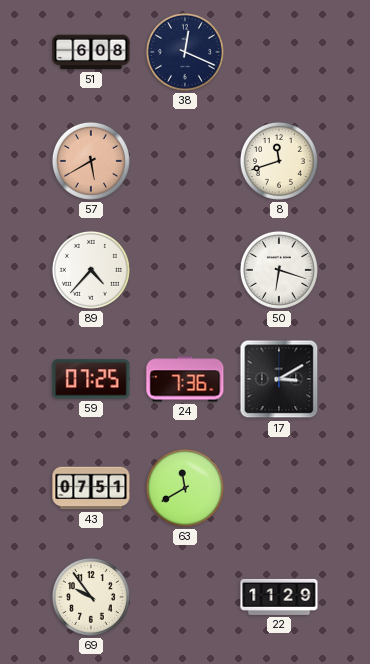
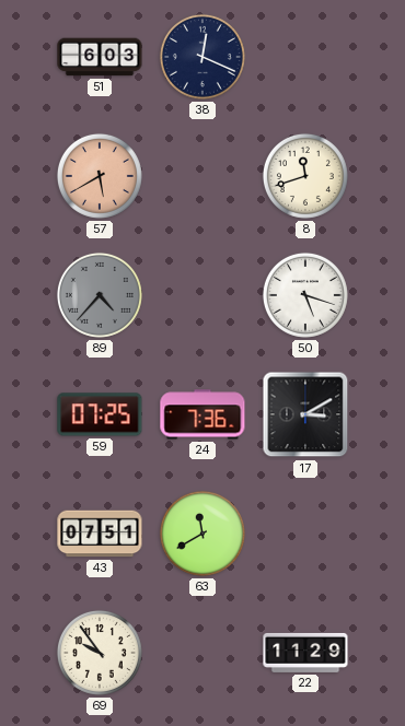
51: 6:08 -> 6:03 (100, 57)
89 dial: white -> grey (100, 295)
50: 6:18 -> 5:18 (305, 295)
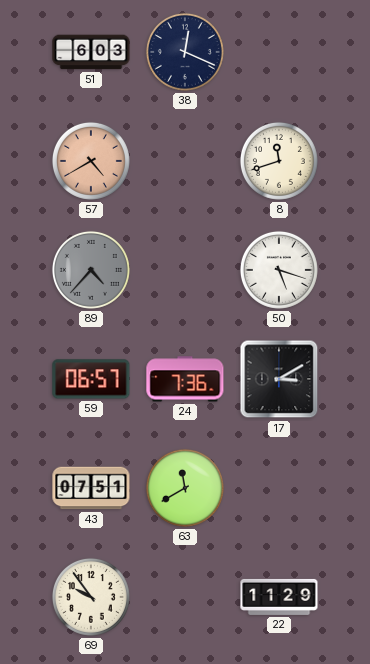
57: 5:40 -> 4:40 (91, 161)
59: 07:25 -> 06:57 (91, 379)
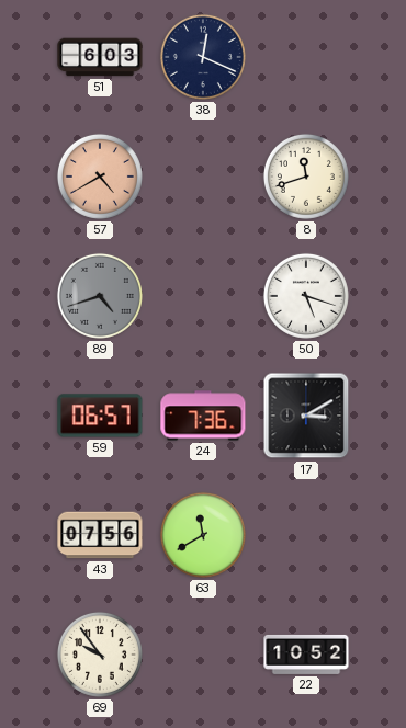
89: 4:37 -> 4:42 (100, 296)
43: 07:51 -> 07:56 (100, 535)
22: 11:29 -> 10:52 (306, 655)
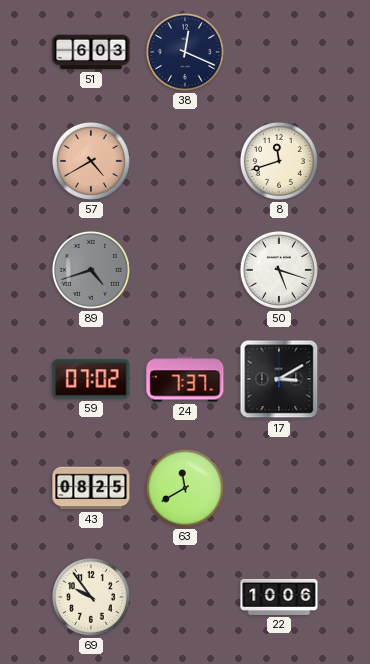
59: 06:57 -> 07:02 (91, 379)
24: 7:36 -> 7:37 (185, 379)
43: 07:56 -> 08:25 (91, 488)
22: 10:52 -> 10:06 (279, 597)
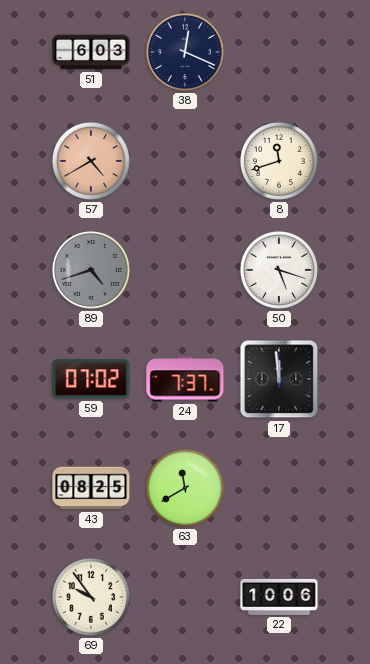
17: 3:10 -> 11:59 (279, 379)
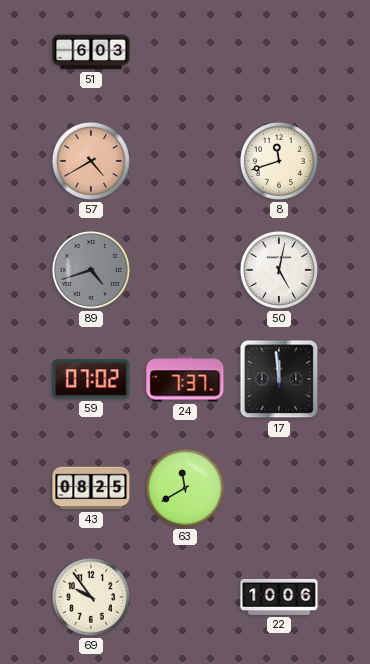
38: 12:19 -> none (185, 52)
50: 5:18 -> 5:02 (279, 270)
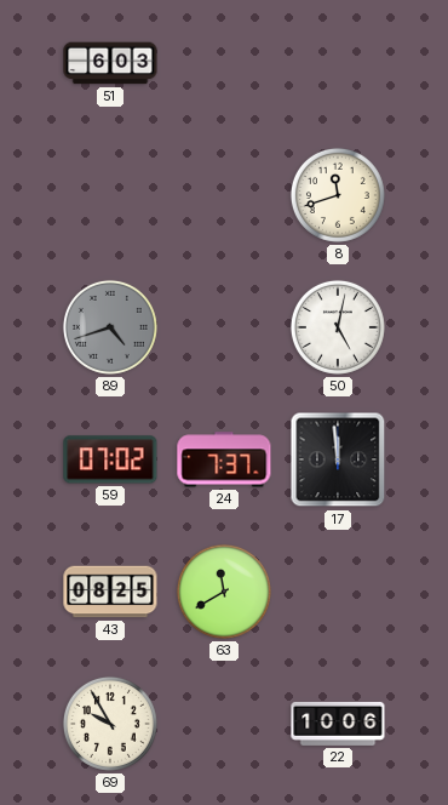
57: 4:40 -> none (91, 161)
69: 9:54 -> 9:55 (110, 724)
